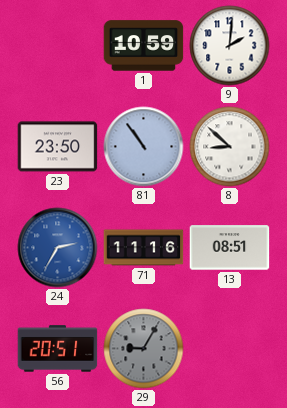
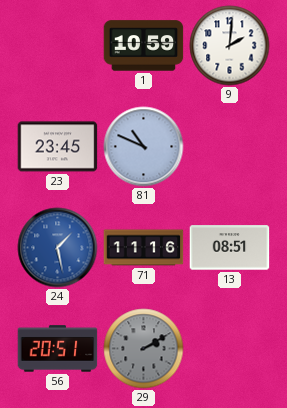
23: 23:50 -> 23:45 (58, 147)
81: 10:54 -> 10:49 (144, 147)
8: 8:52 -> none (230, 147)
24: 2:35 -> 1:28 (58, 248)
29: 9:05 -> 2:10 (144, 349)
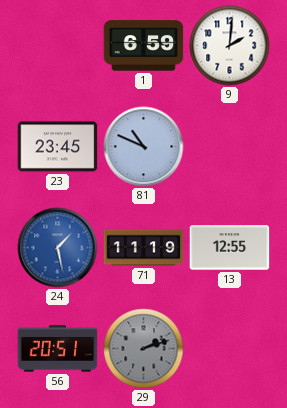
1: 10:59 -> 6:59 (144, 46)
71: 11:16 -> 11:19 (144, 248)
13: 08:51 -> 12:55 (230, 248)
29: 2:10 -> 2:12 (144, 349)
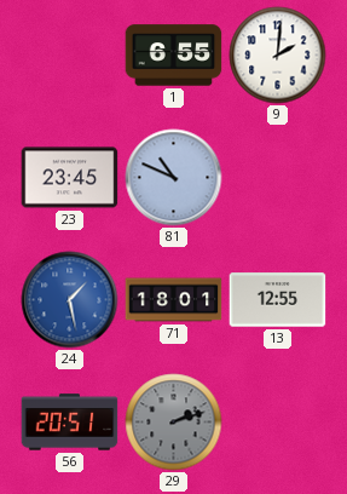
1: 6:59 -> 6:55 (174, 56)
71: 11:19 -> 18:01 (174, 300)
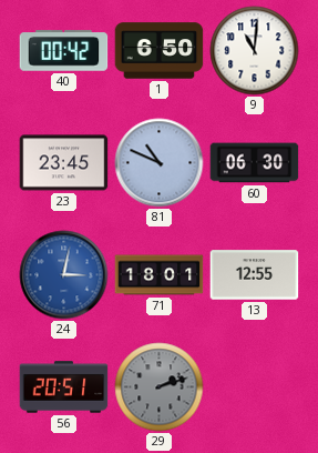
40: none -> 00:42 (64, 51)
1: 6:55 -> 6:50 (160, 51)
9: 2:01 -> 11:01 (255, 51)
60: none -> 06:30 (255, 163)
24: 1:28 -> 3:02 (64, 275)
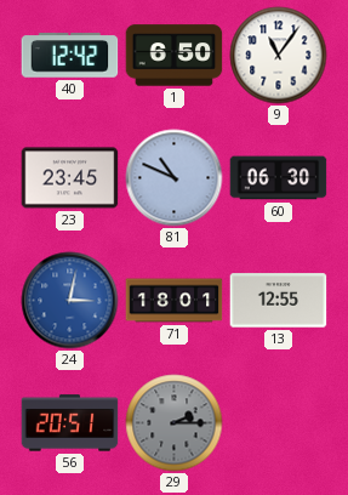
40: 00:42 -> 12:42 (70, 56)
9: 11:01 -> 11:06 (279, 56)
29: 2:12 -> 2:15 (175, 423)
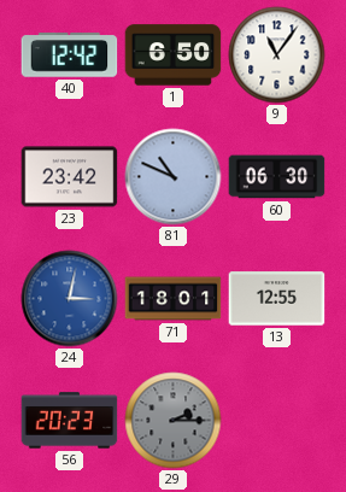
23: 23:45 -> 23:42 (70, 177)
56: 20:51 -> 20:23 (70, 421)
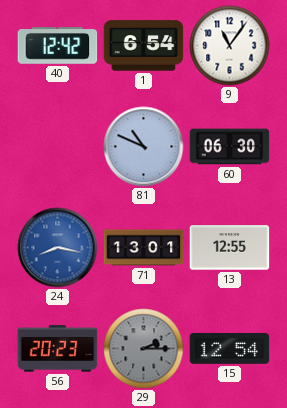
1: 6:50 -> 6:54 (144, 46)
23: 23:42 -> none (70, 177)
24: 3:02 -> 8:17 (58, 248)
71: 18:01 -> 13:01 (144, 248)
15: none -> 12:54 (230, 349)
